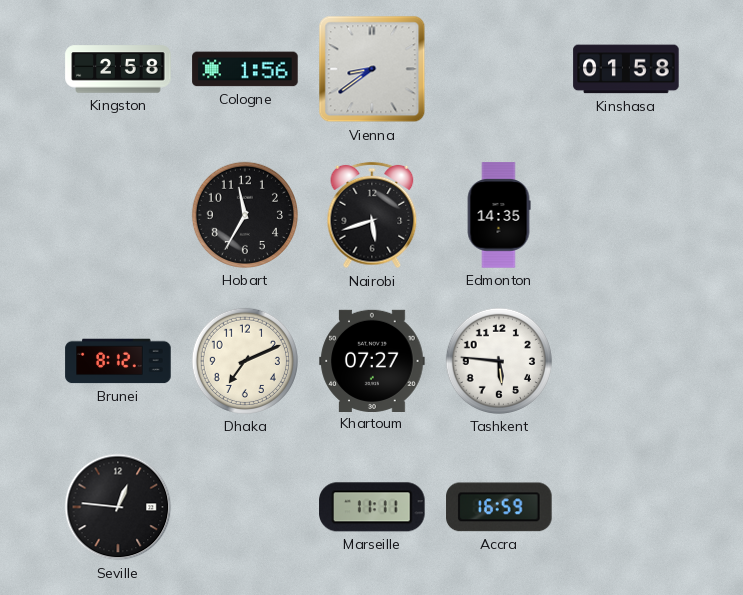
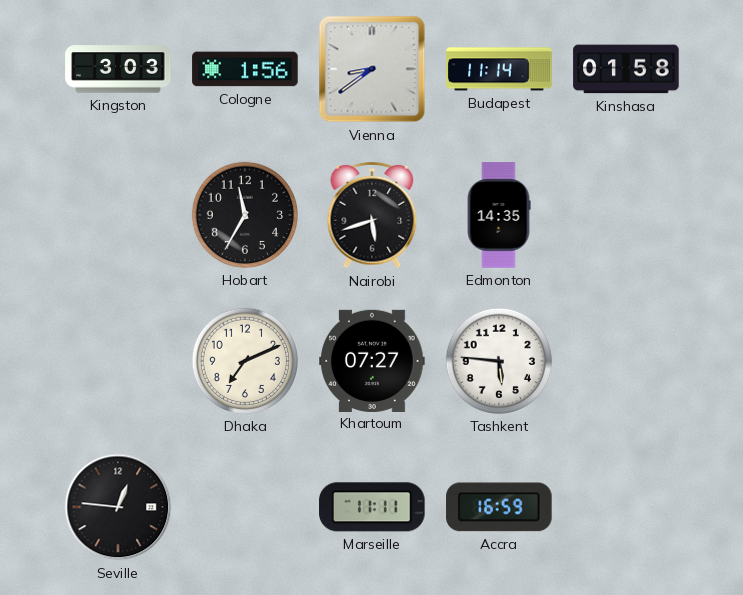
Kingston: 2:58 -> 3:03 (118, 69)
Budapest: none -> 11:14 (499, 69)
Brunei: 8:12 -> none (118, 361)
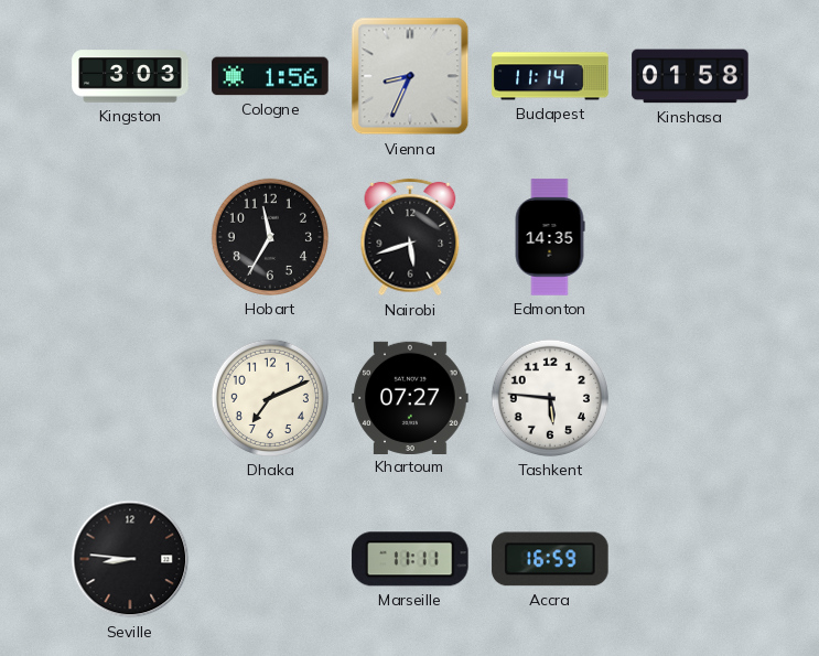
Vienna: 8:39 -> 8:34 (410, 76)
Seville: 12:46 -> 8:46 (130, 559)
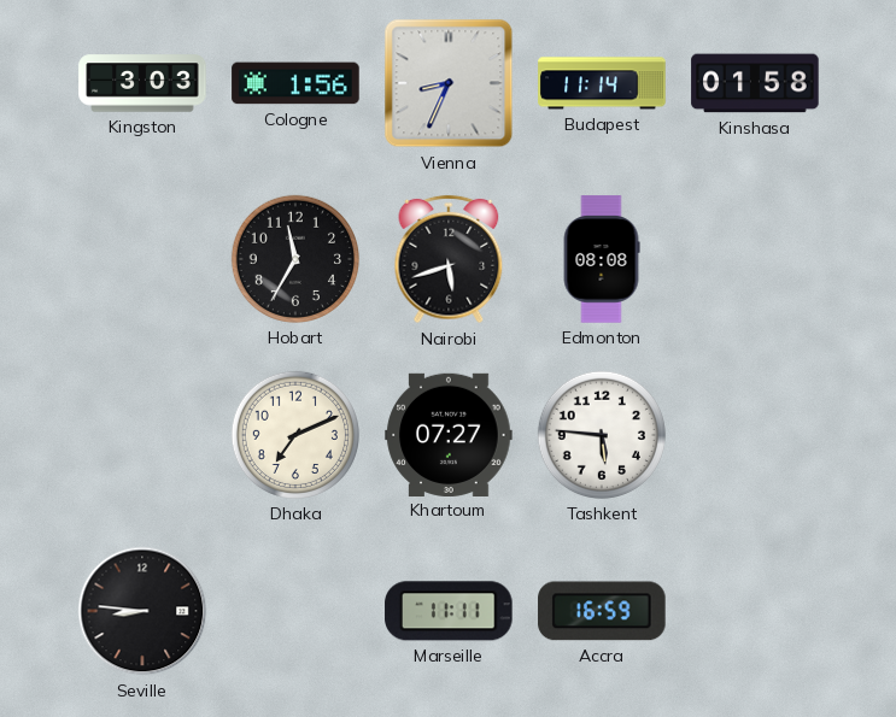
Edmonton: 14:35 -> 08:08 (602, 259)
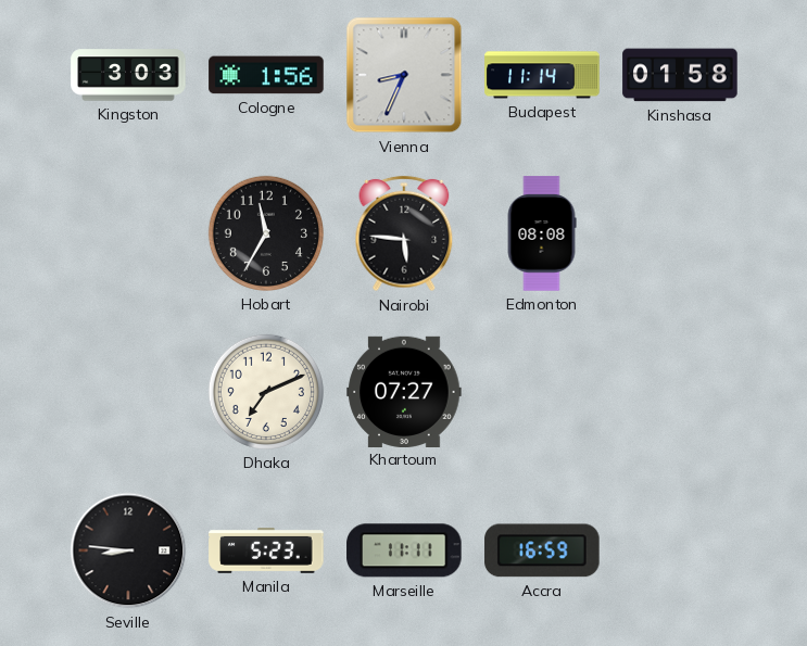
Nairobi: 5:42 -> 5:46 (404, 233)
Tashkent: 5:46 -> none (602, 435)
Manila: none -> 5:23 (266, 552)
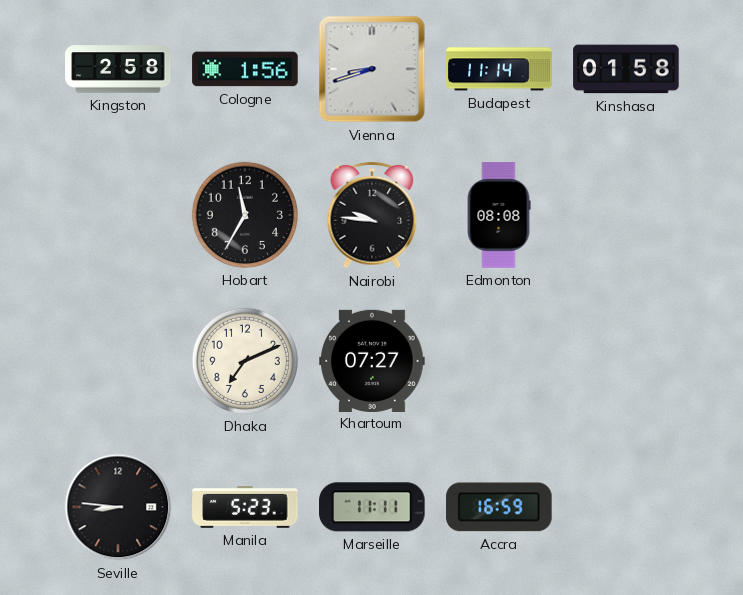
Kingston: 3:03 -> 2:58 (118, 69)
Vienna: 8:34 -> 8:42 (372, 69)
Nairobi: 5:46 -> 9:46 (372, 215)
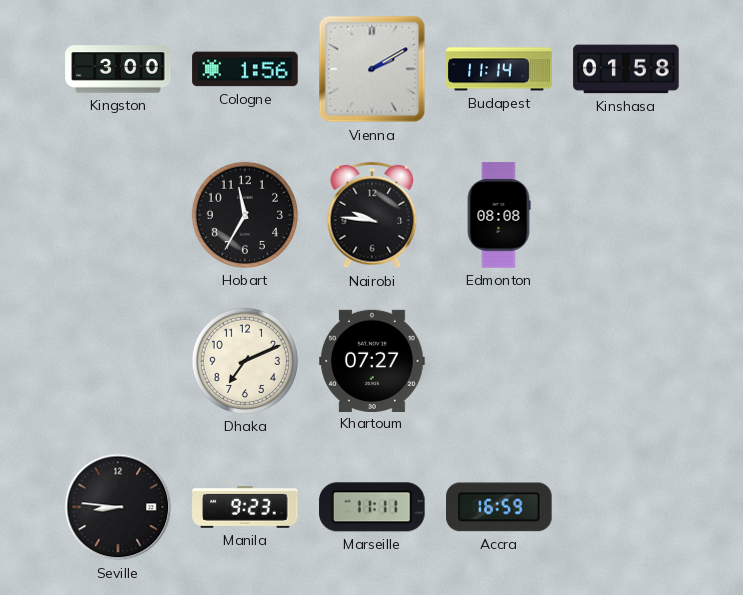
Kingston: 2:58 -> 3:00 (118, 69)
Vienna: 8:42 -> 2:10 (372, 69)
Manila: 5:23 -> 9:23 (245, 508)
